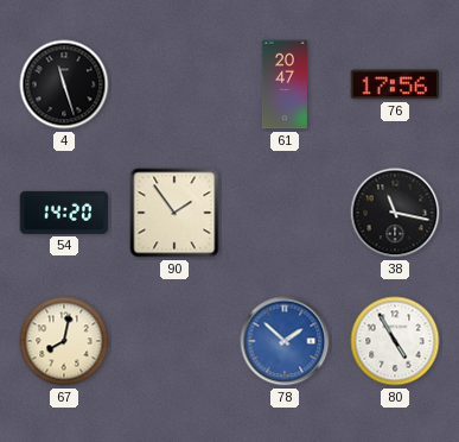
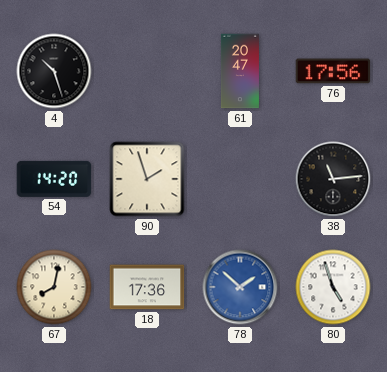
4: 11:27 -> 10:27 (54, 71)
90: 1:54 -> 1:57 (147, 179)
38: 11:17 -> 11:14 (333, 179)
18: none -> 17:36 (147, 287)
80: 4:55 -> 4:57 (333, 287)
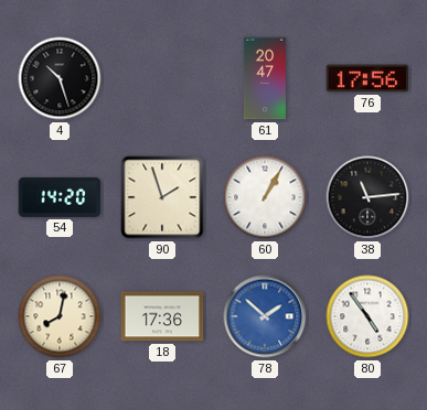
60: none -> 1:05 (265, 197)
80: 4:57 -> 4:54 (367, 316)
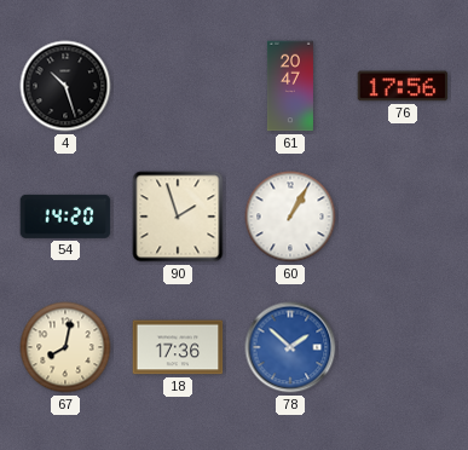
38: 11:14 -> none (367, 197)
80: 4:54 -> none (367, 316)
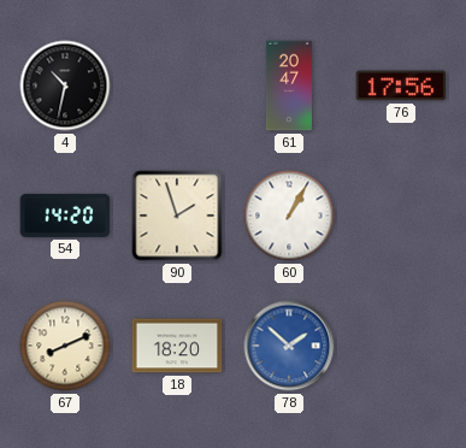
4: 10:27 -> 10:32 (65, 86)
67: 8:02 -> 8:11 (65, 346)
18: 17:36 -> 18:20 (177, 346)
